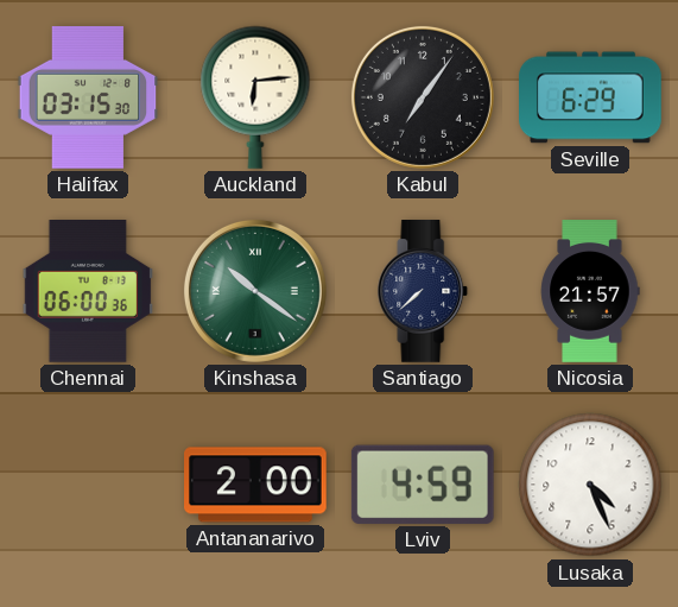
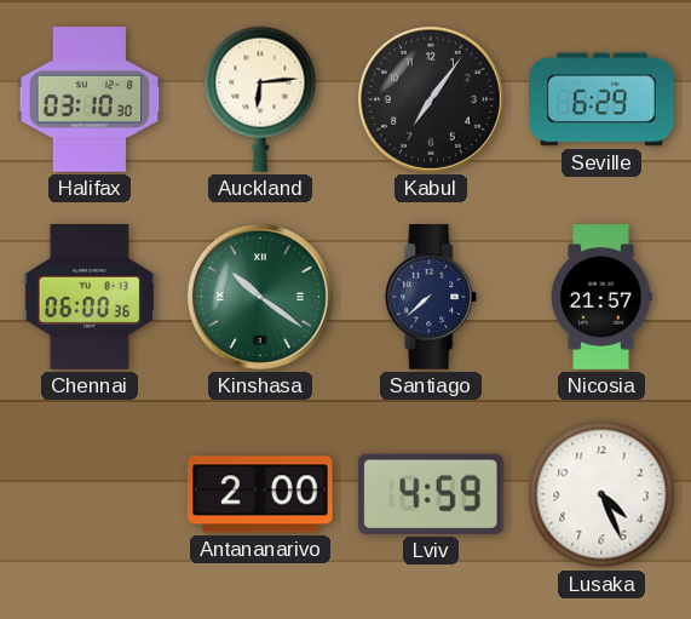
Halifax: 03:15 -> 03:10 (90, 101)
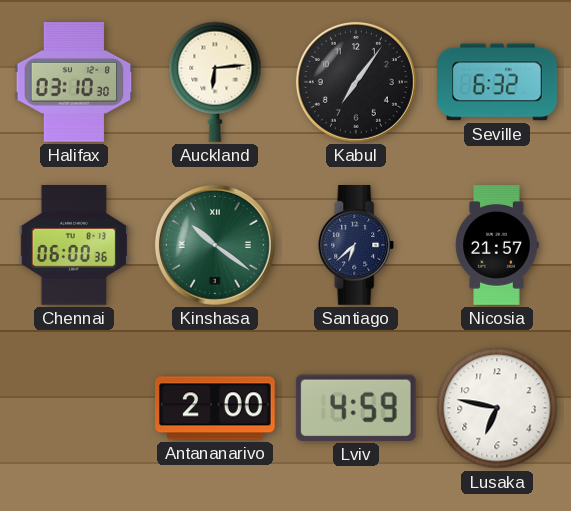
Seville: 6:29 -> 6:32 (498, 82)
Santiago: 7:38 -> 6:38 (356, 245)
Lusaka: 4:26 -> 6:47 (497, 408)
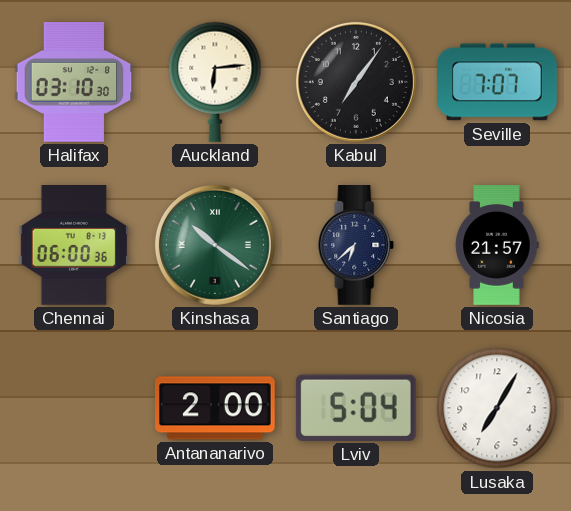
Seville: 6:32 -> 7:07 (498, 82)
Lviv: 4:59 -> 5:04 (356, 408)
Lusaka: 6:47 -> 7:05 (497, 408)
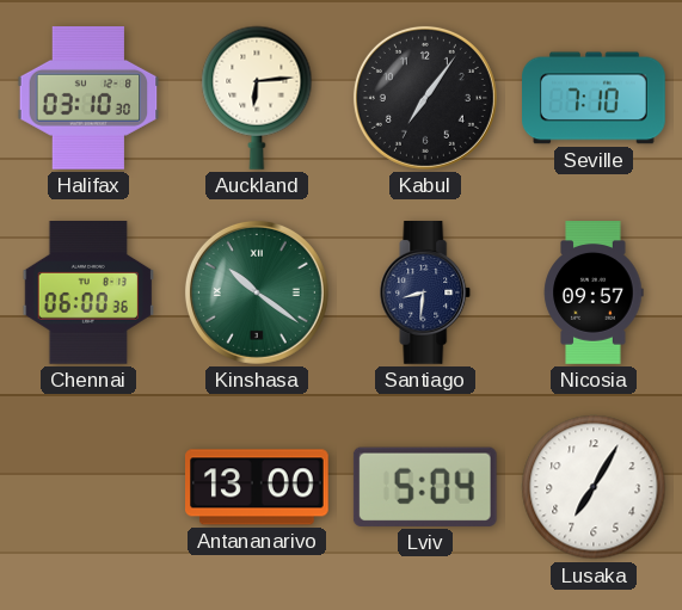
Seville: 7:07 -> 7:10 (595, 98)
Santiago: 6:38 -> 8:31 (425, 292)
Nicosia: 21:57 -> 09:57 (594, 292)
Antananarivo: 2:00 -> 13:00 (258, 487)
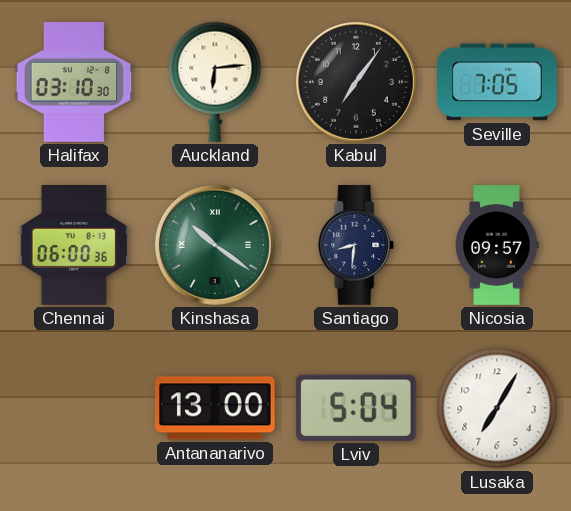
Seville: 7:10 -> 7:05 (498, 82)
